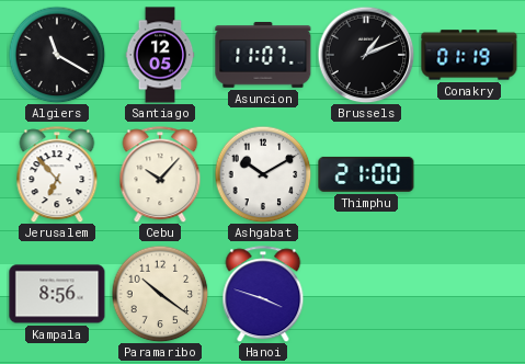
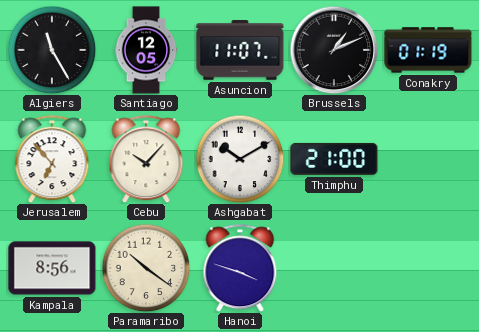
Algiers: 11:20 -> 11:25 (52, 50)
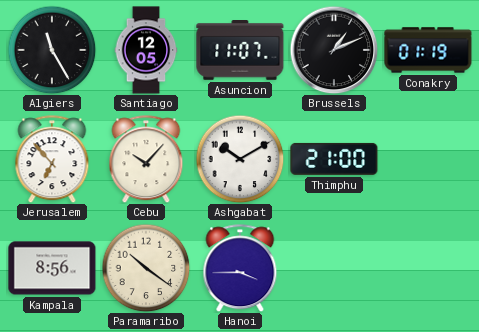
Hanoi: 3:48 -> 3:45 (240, 268)
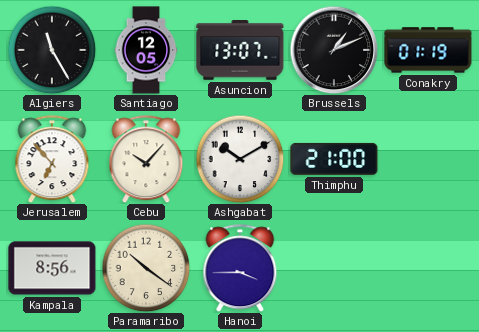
Asuncion: 11:07 -> 13:07 (240, 51)
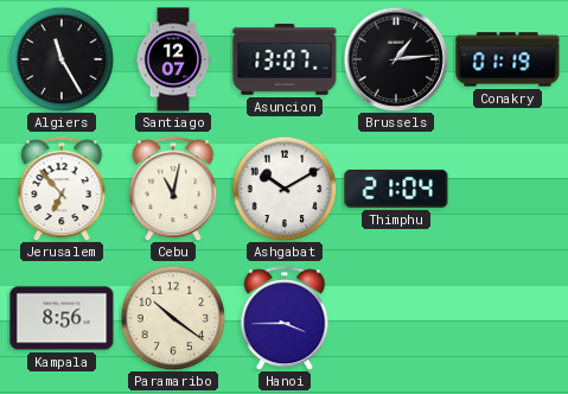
Santiago: 12:05 -> 12:07 (173, 59)
Brussels: 1:11 -> 1:14 (396, 59)
Cebu: 10:07 -> 11:02 (173, 189)
Thimphu: 21:00 -> 21:04 (396, 189)
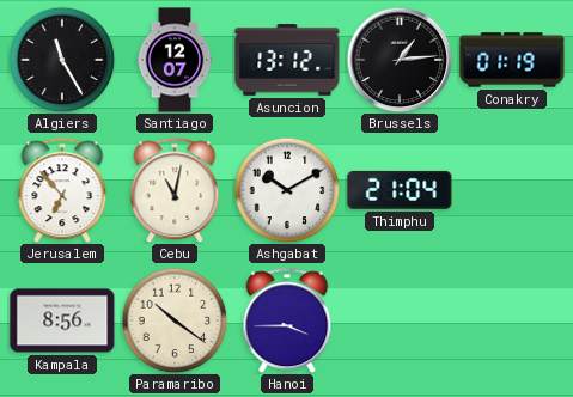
Asuncion: 13:07 -> 13:12 (287, 61)
